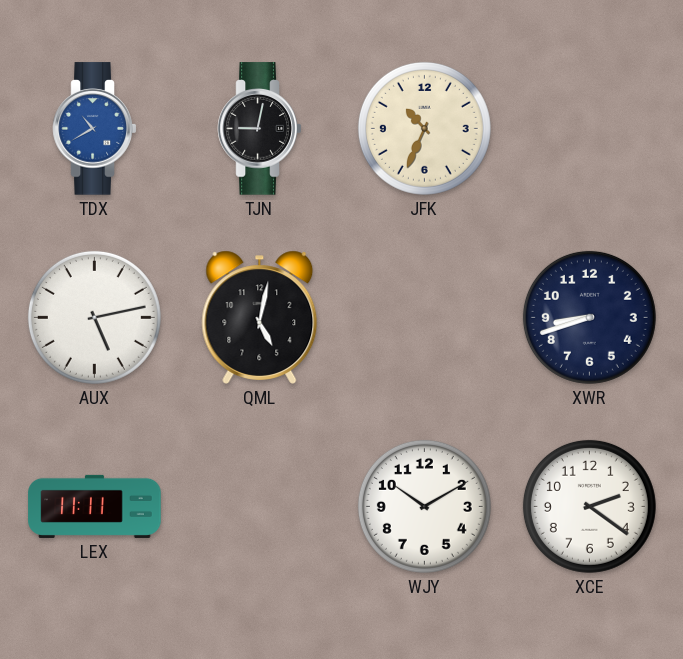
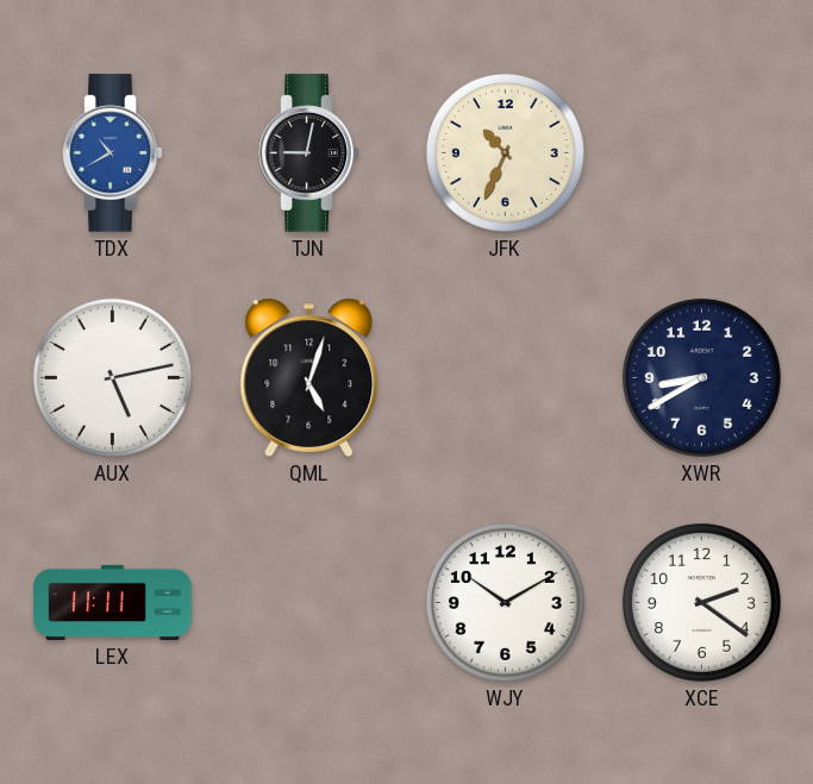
QML: 5:02 -> 5:03 (309, 377)
XWR: 8:42 -> 8:40 (701, 377)
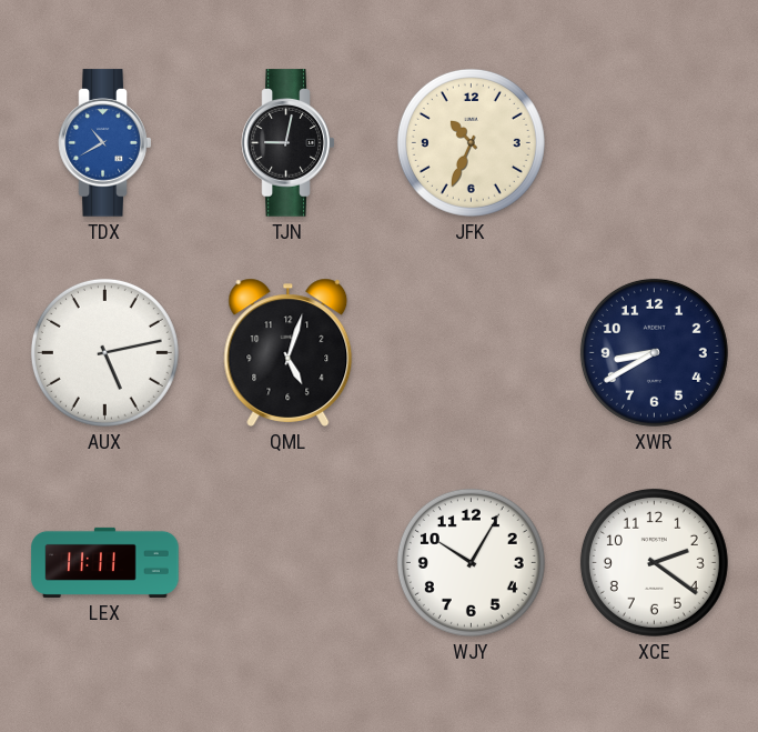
WJY: 10:10 -> 10:05 (471, 562)
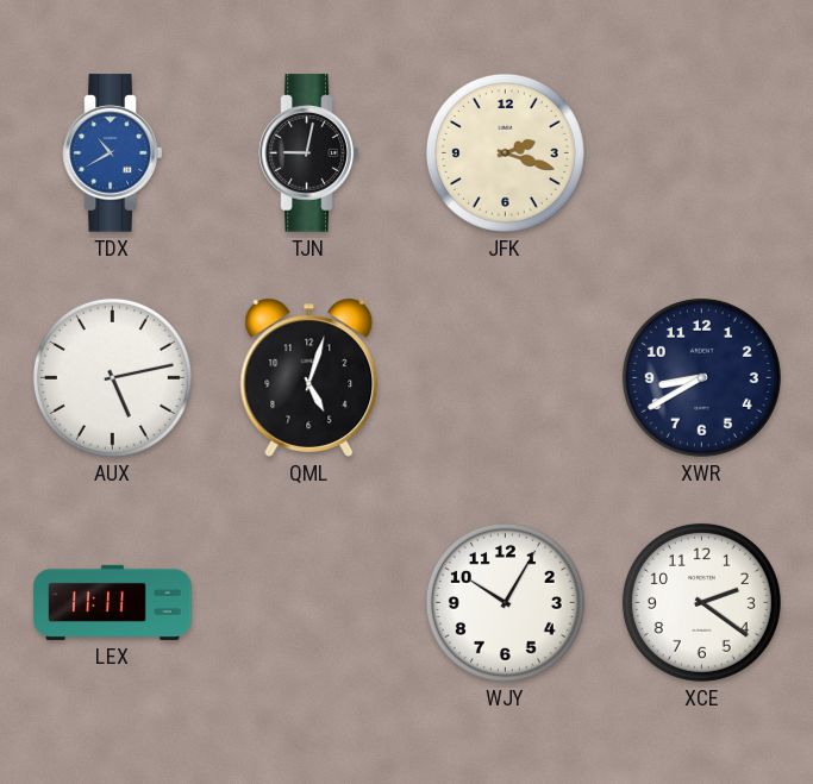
JFK: 10:34 -> 2:18 (505, 152)
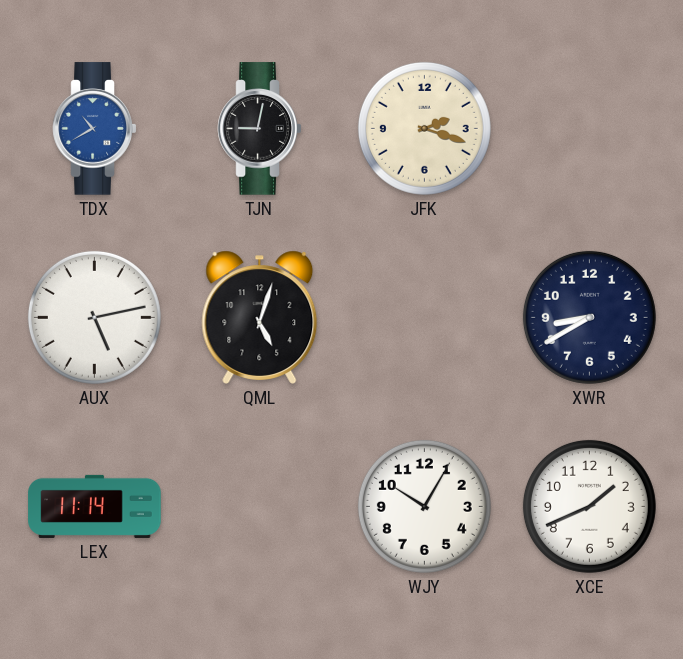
LEX: 11:11 -> 11:14 (95, 506)
XCE: 2:21 -> 1:41 (589, 506)
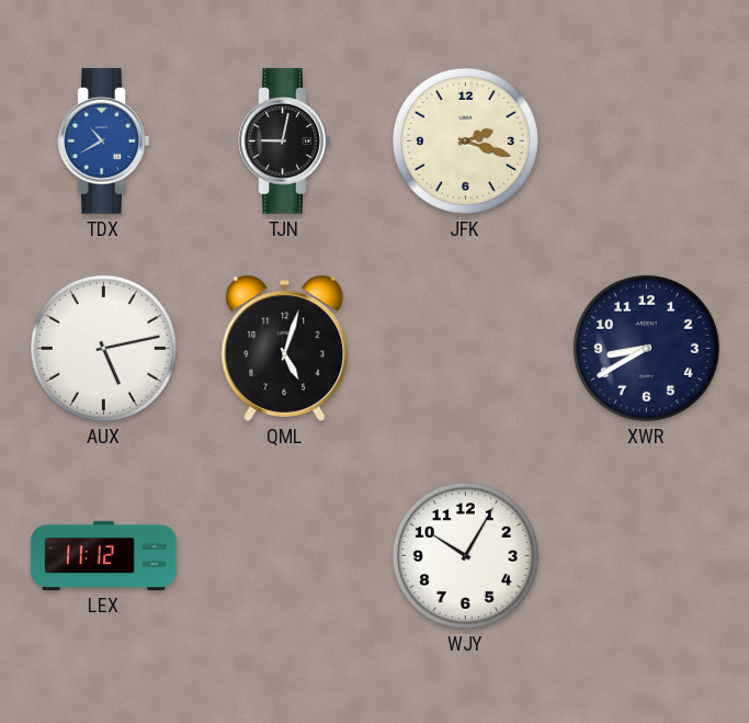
LEX: 11:14 -> 11:12 (104, 555)
XCE: 1:41 -> none (589, 506)
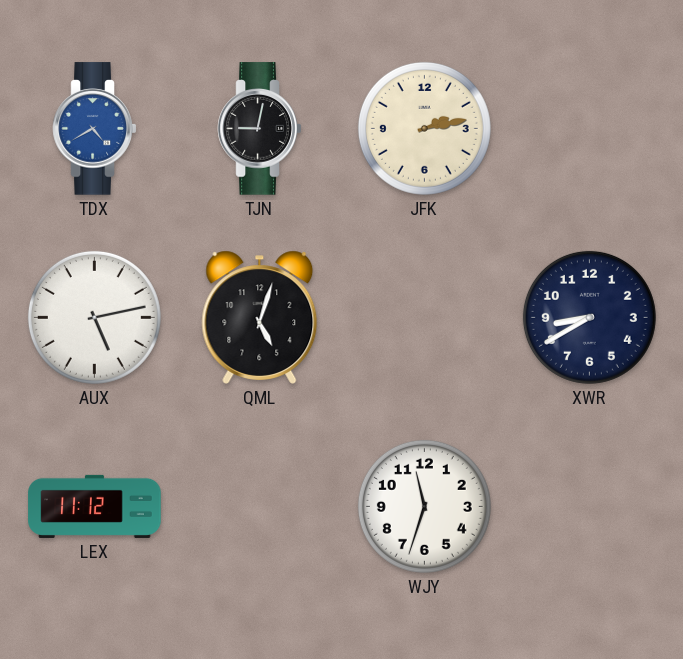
TDX: 10:40 -> 4:40 (95, 129)
JFK: 2:18 -> 2:13 (424, 128)
WJY: 10:05 -> 11:33 (424, 506)
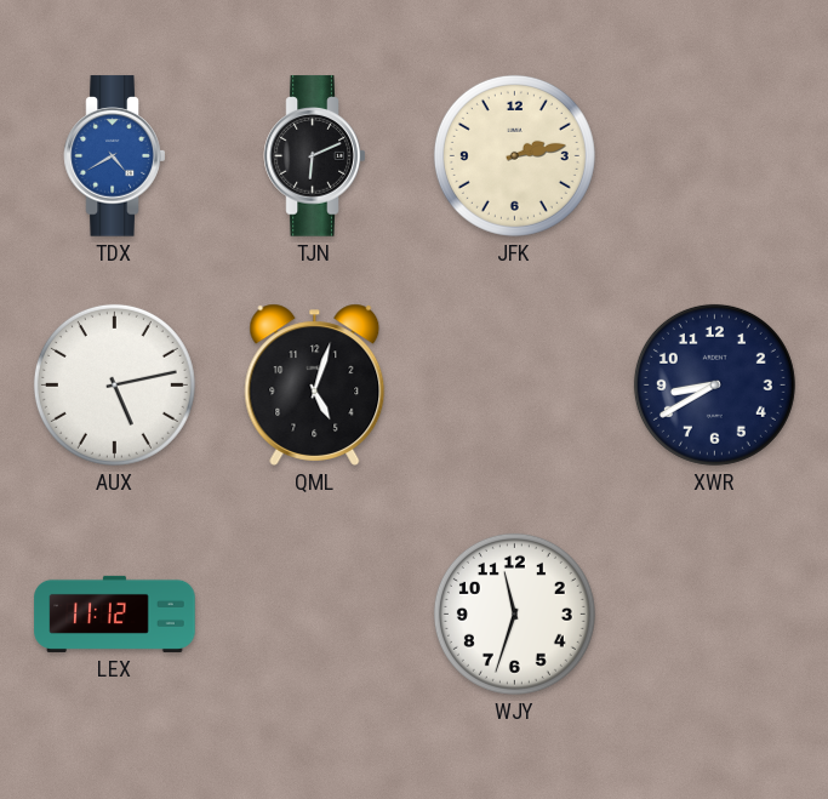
TJN: 9:02 -> 6:11 (315, 156)
